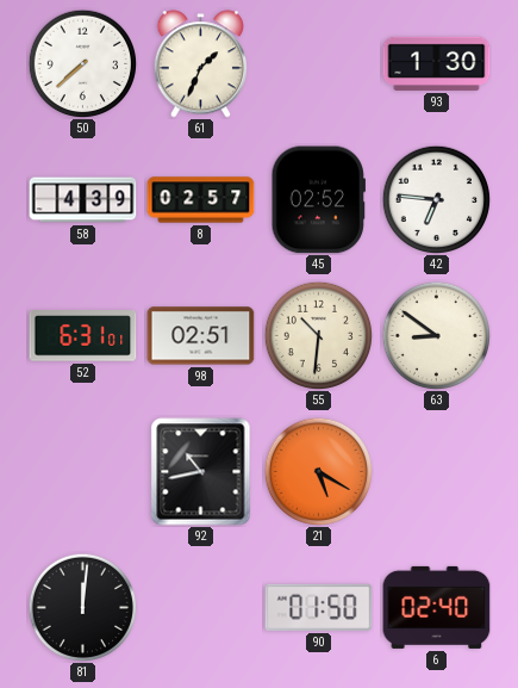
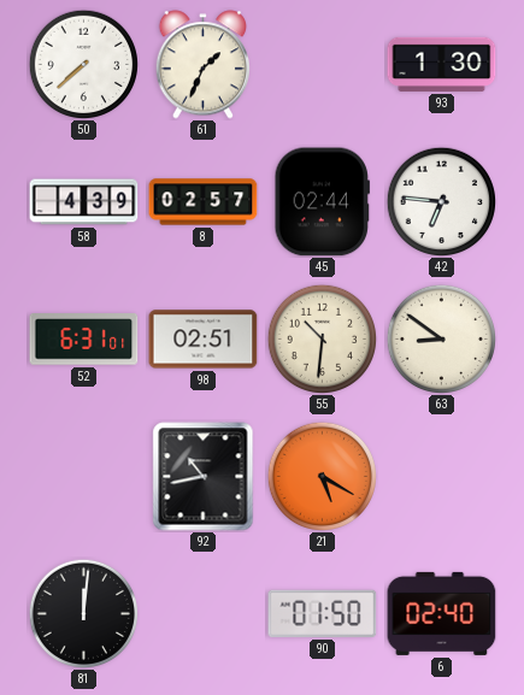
45: 02:52 -> 02:44 (322, 202)
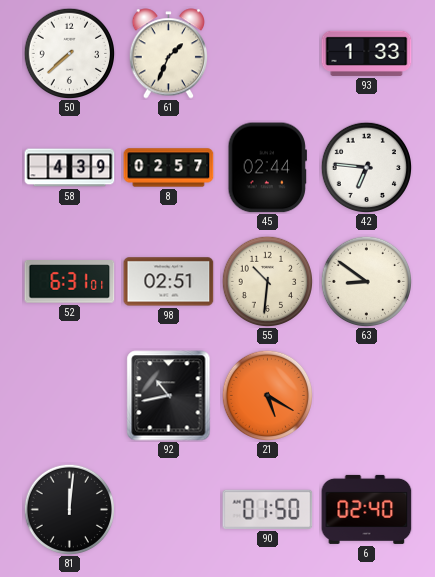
93: 1:30 -> 1:33 (367, 53)
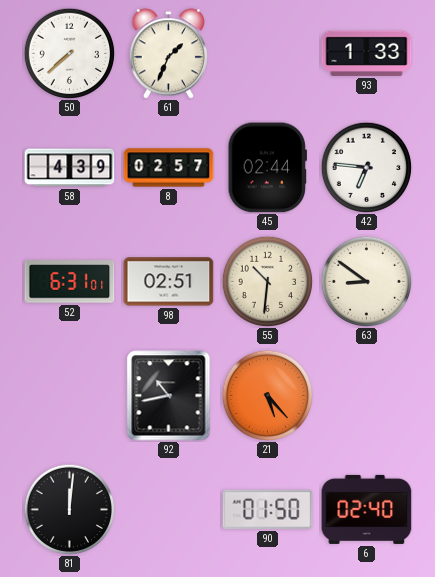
21: 5:20 -> 5:23 (267, 395)
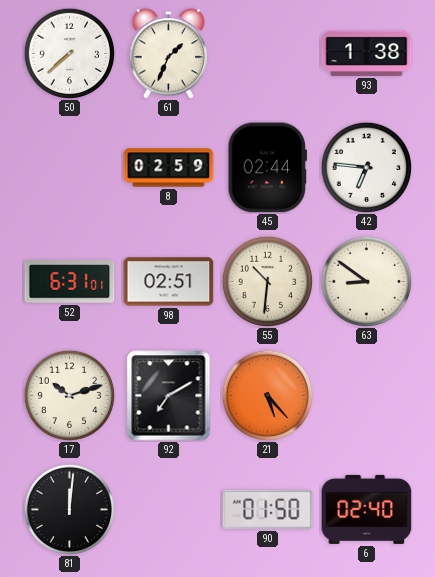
93: 1:33 -> 1:38 (367, 53)
58: 4:39 -> none (70, 168)
8: 02:57 -> 02:59 (169, 168)
17: none -> 10:12 (69, 395)
92: 10:43 -> 7:10 (169, 396)
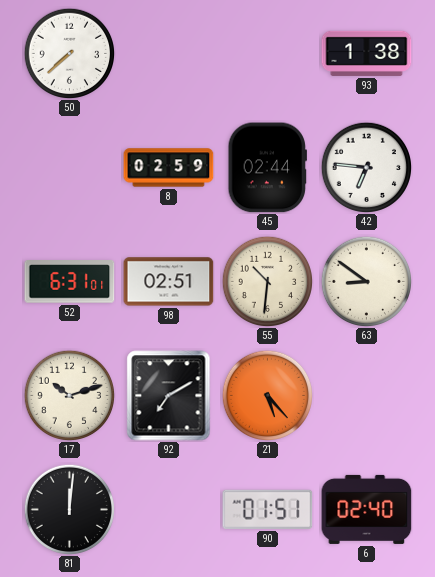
61: 1:34 -> none (168, 54)
90: 01:50 -> 01:51 (268, 509)
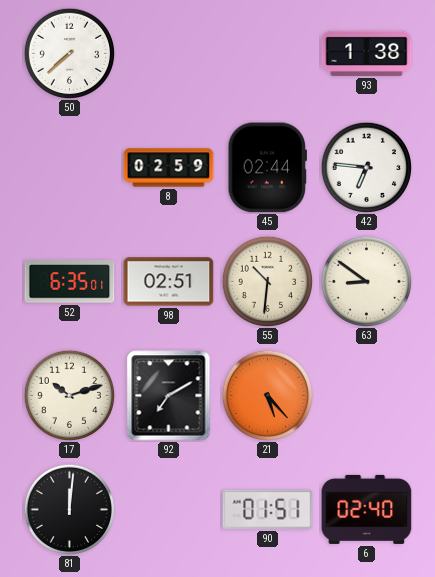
52: 6:31 -> 6:35 (70, 282)
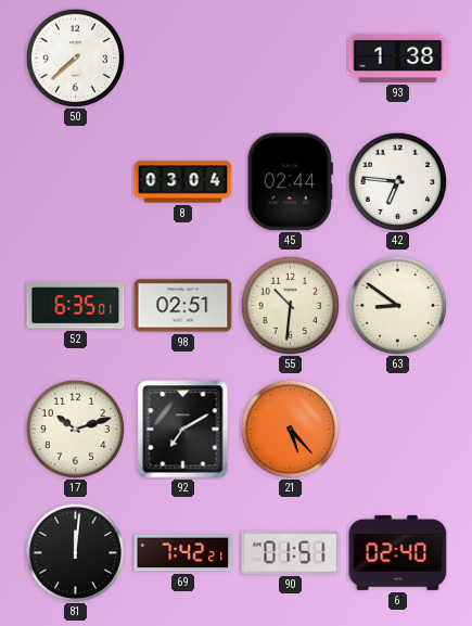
8: 02:59 -> 03:04 (183, 182)
69: none -> 7:42 (183, 553)
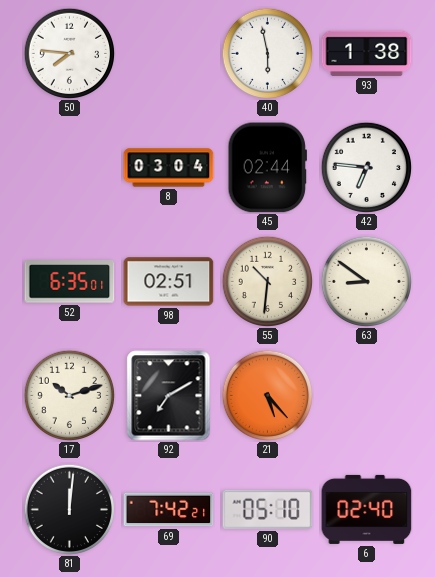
50: 7:38 -> 7:46 (69, 53)
40: none -> 5:58 (267, 53)
90: 01:51 -> 05:10 (268, 509)
